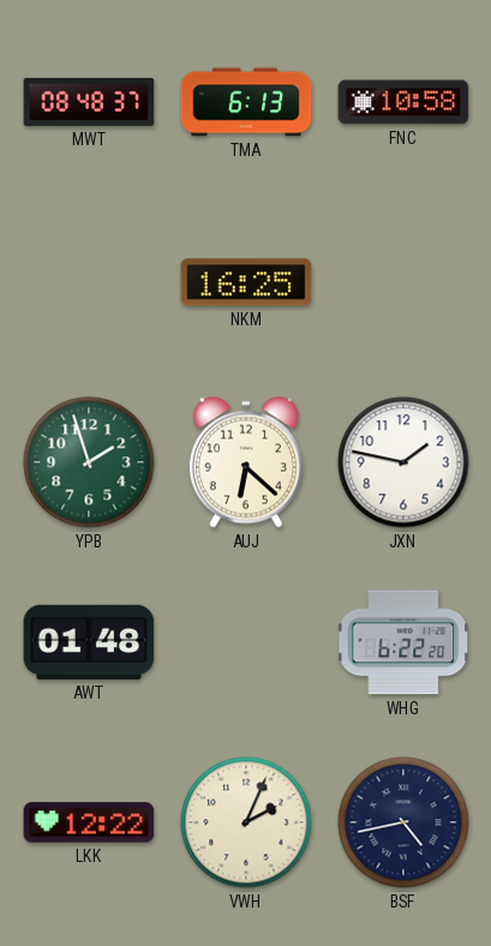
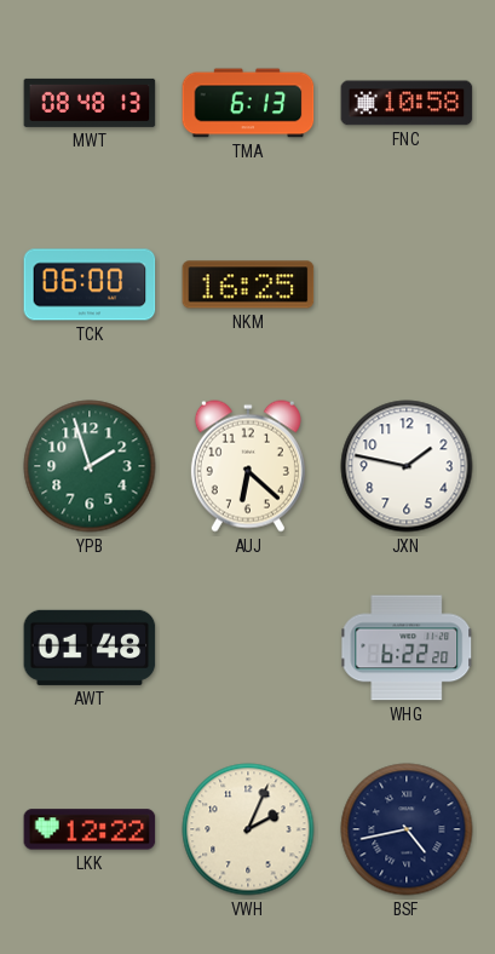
MWT: 08:48:37 -> 08:48:13 (90, 103)
TCK: none -> 06:00 (90, 285)
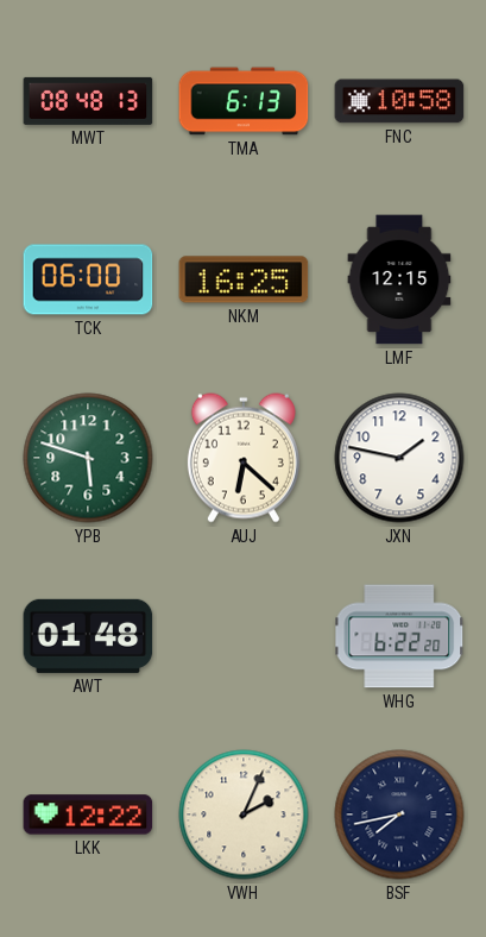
LMF: none -> 12:15 (399, 279)
YPB: 1:57 -> 5:48 (88, 458)
BSF: 4:43 -> 7:43 (399, 815)
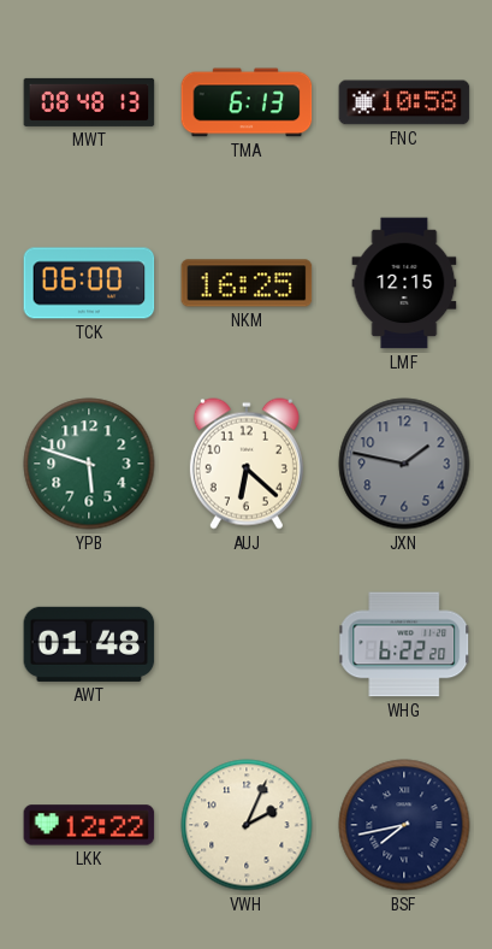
JXN dial: white -> grey (404, 464)
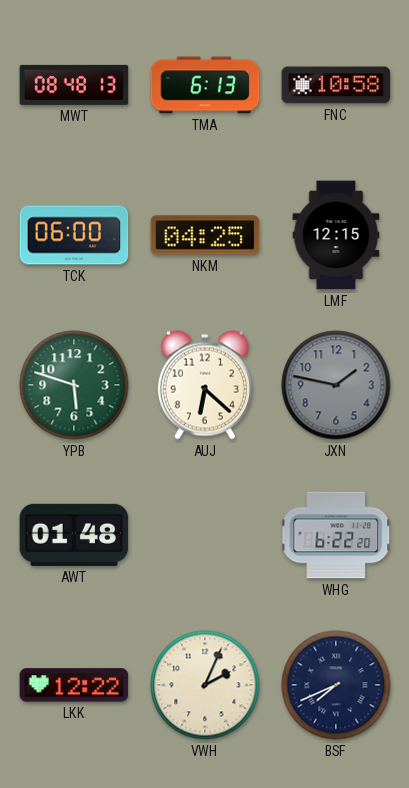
NKM: 16:25 -> 04:25 (205, 235)
BSF: 7:43 -> 7:41 (336, 685)
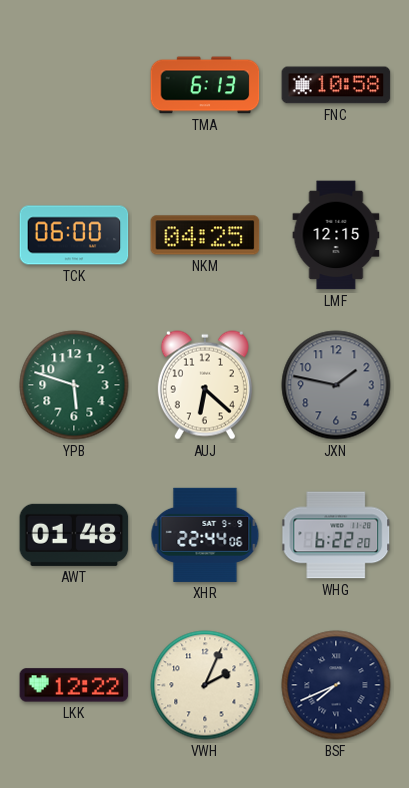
MWT: 08:48 -> none (74, 85)
XHR: none -> 22:44 (205, 535)
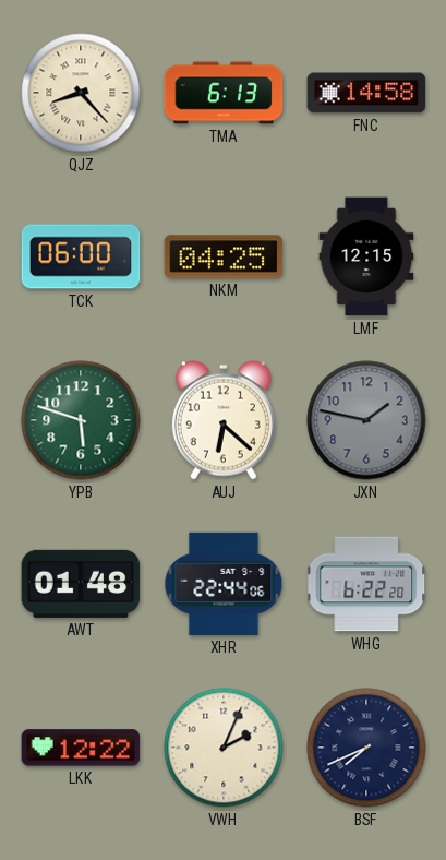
QJZ: none -> 8:23 (81, 93)
FNC: 10:58 -> 14:58 (366, 93)
